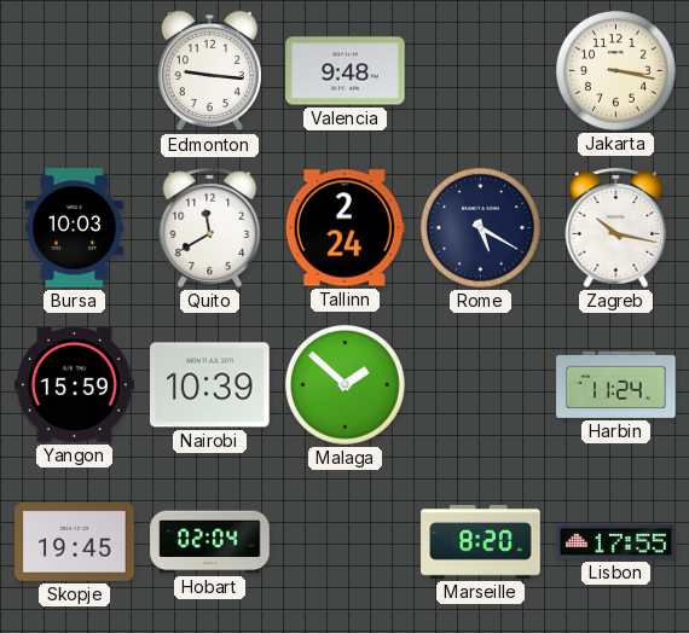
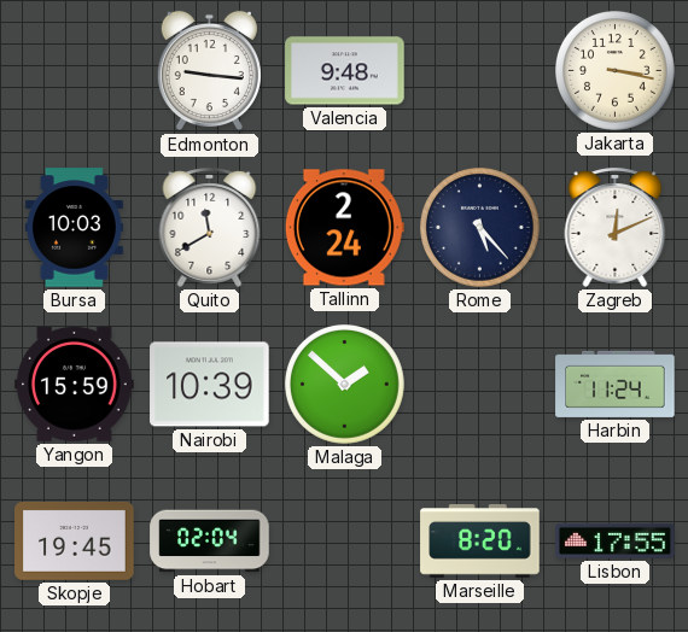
Rome: 5:20 -> 5:23 (480, 228)
Zagreb: 10:17 -> 12:11 (616, 227)
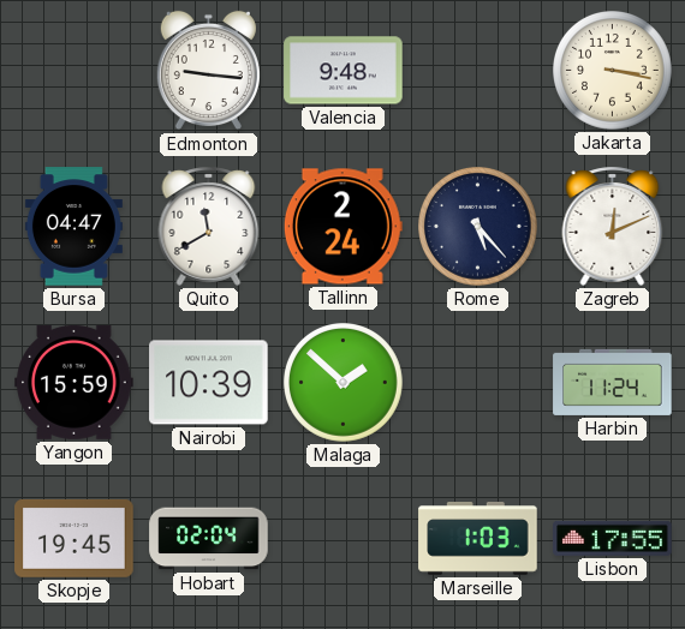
Bursa: 10:03 -> 04:47 (73, 227)
Marseille: 8:20 -> 1:03 (478, 539)
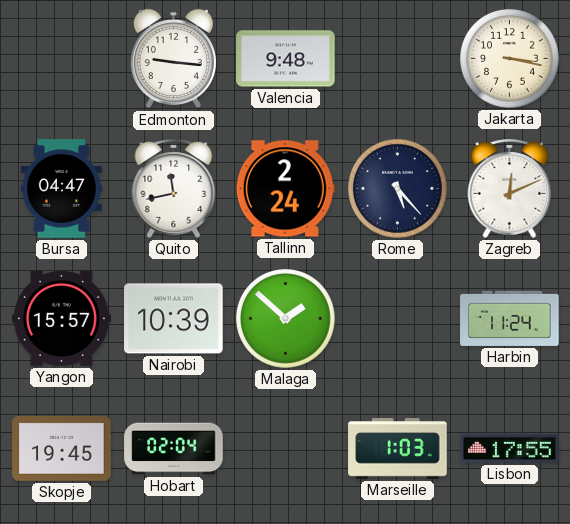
Quito: 11:40 -> 11:43 (174, 188)
Yangon: 15:59 -> 15:57 (62, 318)
